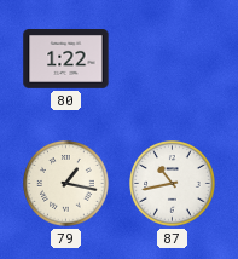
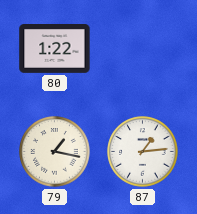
87: 10:43 -> 1:14 (143, 152)
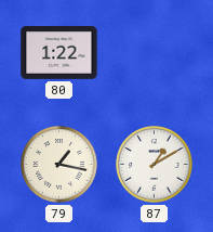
87: 1:14 -> 1:10 (155, 165)
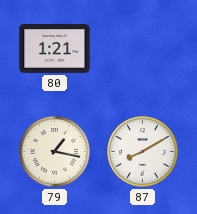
80: 1:22 -> 1:21 (55, 49)
87: 1:10 -> 8:10 (143, 152)
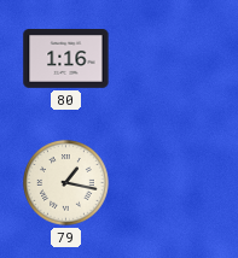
80: 1:21 -> 1:16 (66, 59)
87: 8:10 -> none (143, 152)
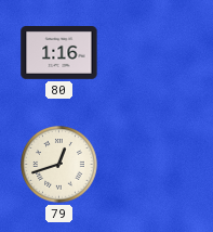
79: 1:17 -> 12:42 (59, 165)
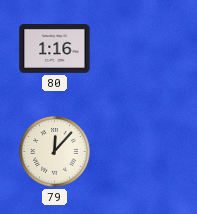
79: 12:42 -> 12:07 (55, 152)
